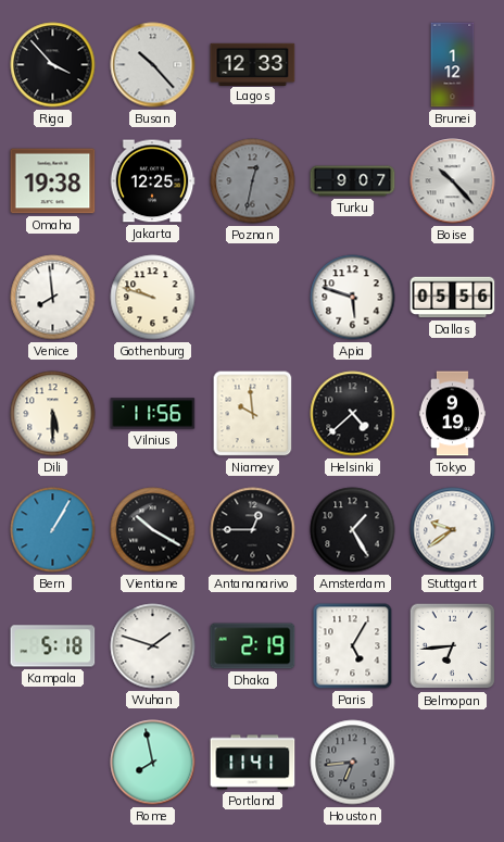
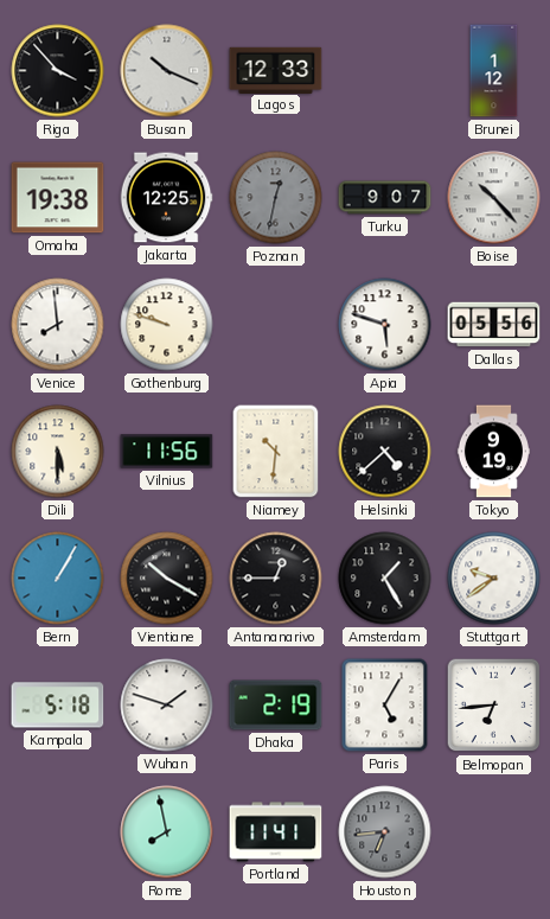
Busan: 10:23 -> 10:19 (167, 71)
Niamey: 9:59 -> 10:31 (276, 452)
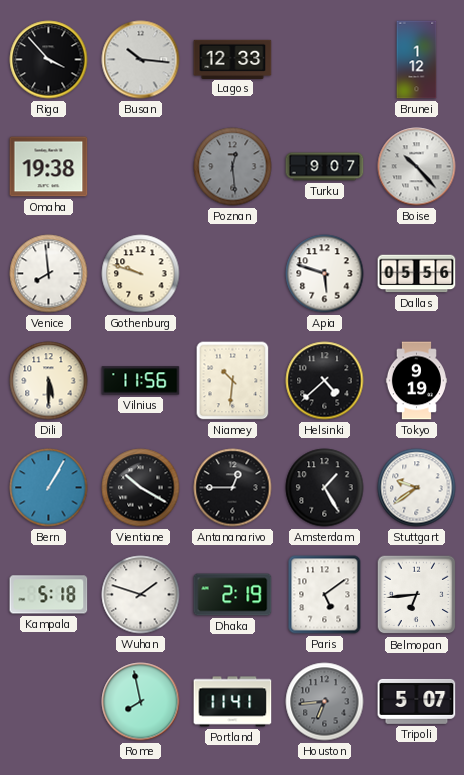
Busan: 10:19 -> 10:16 (141, 60)
Jakarta: 12:25 -> none (166, 198)
Poznan: 12:32 -> 12:29 (233, 167)
Paris: 5:05 -> 5:09 (325, 595)
Tripoli: none -> 5:07 (417, 701)
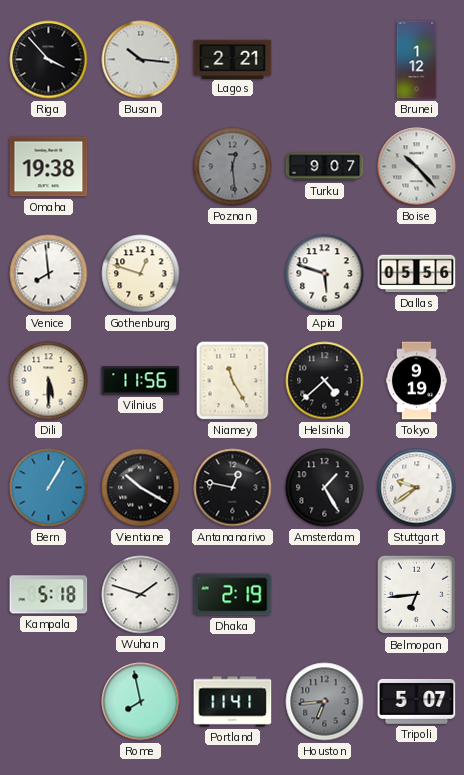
Lagos: 12:33 -> 2:21 (233, 59)
Gothenburg: 9:48 -> 12:48 (141, 274)
Niamey: 10:31 -> 11:25 (233, 381)
Antananarivo: 12:45 -> 12:47 (233, 488)
Paris: 5:09 -> none (325, 595)
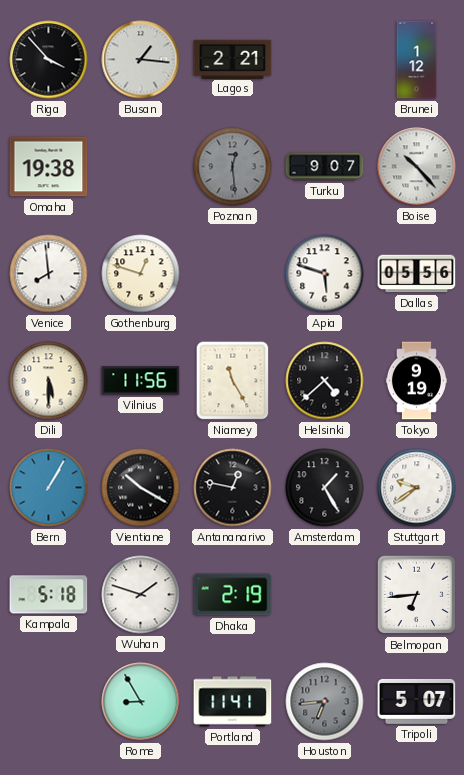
Busan: 10:16 -> 1:16 (141, 60)
Rome: 7:58 -> 8:55 (141, 702)
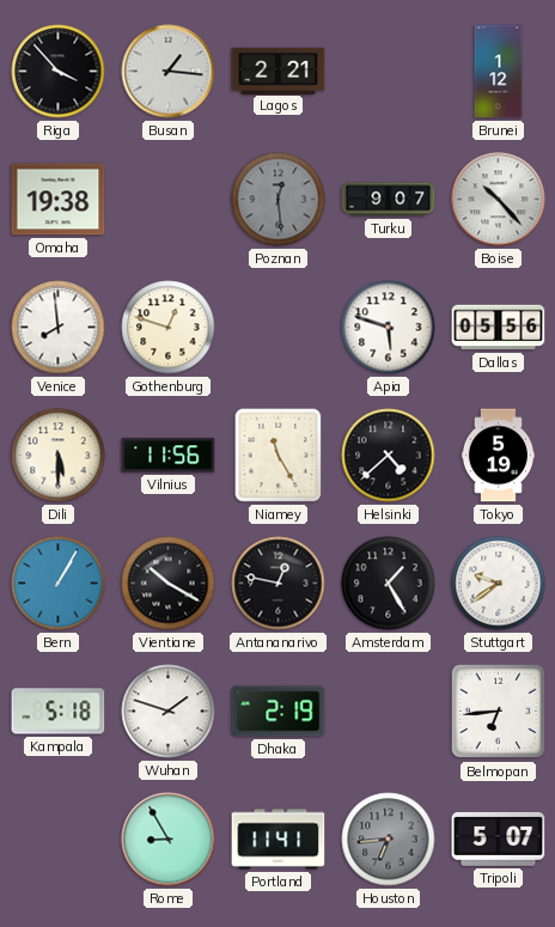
Tokyo: 9:19 -> 5:19 (498, 456)
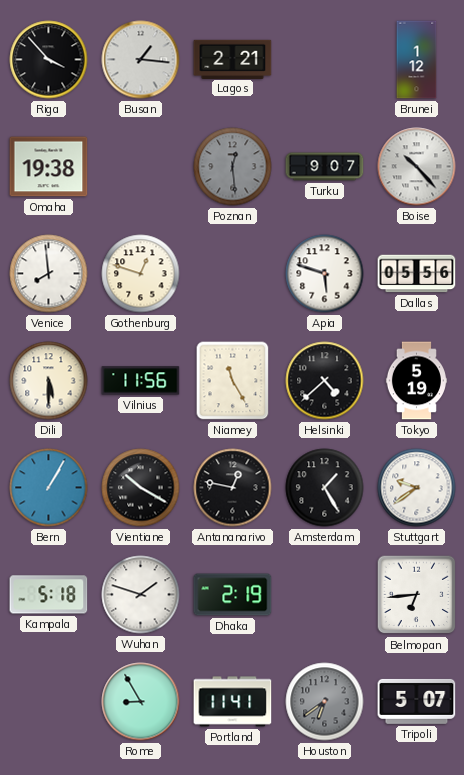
Houston: 6:44 -> 6:39 (325, 702)
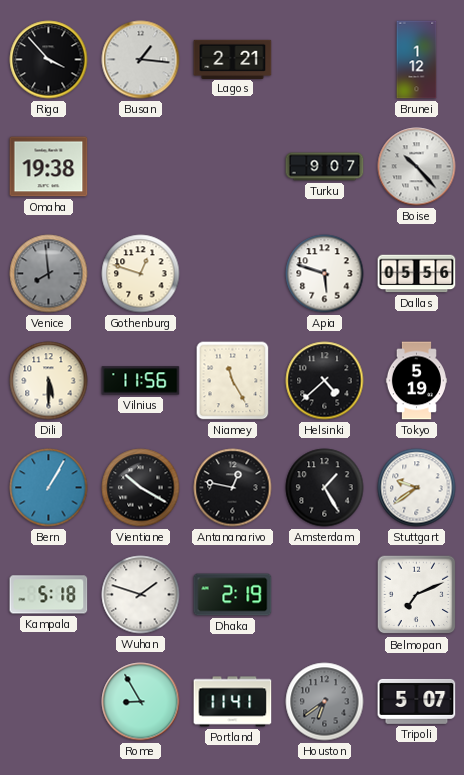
Poznan: 12:29 -> none (233, 167)
Venice dial: white -> grey (49, 274)
Belmopan: 6:44 -> 7:11 (417, 595)
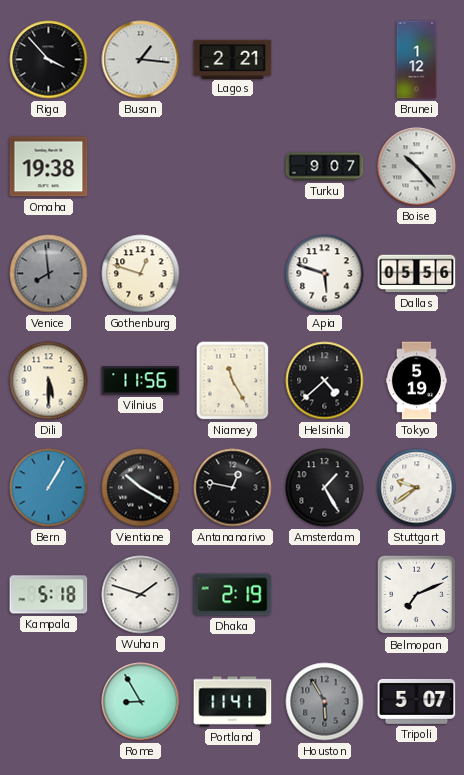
Houston: 6:39 -> 5:55 (325, 702)
